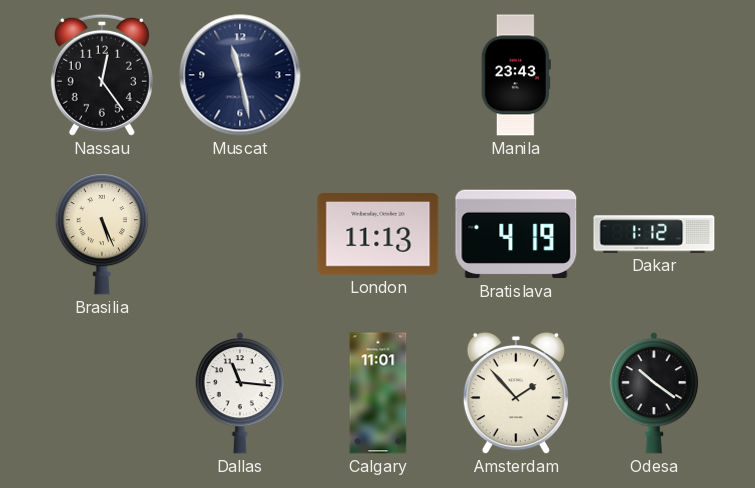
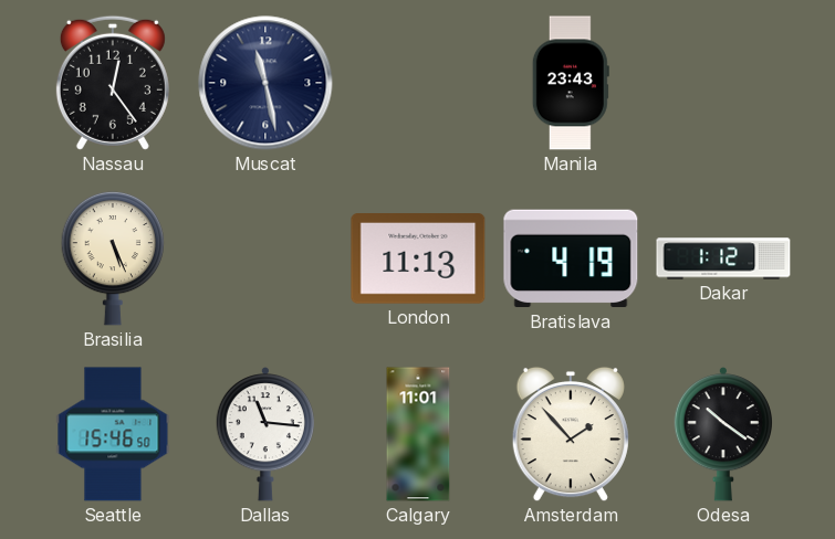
Seattle: none -> 15:46 (113, 434)
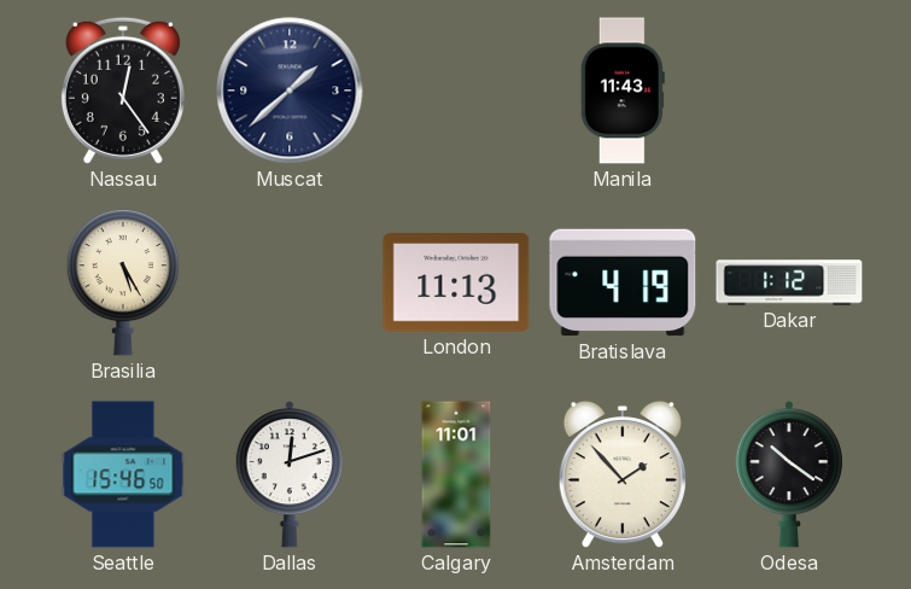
Muscat: 11:28 -> 1:38 (290, 91)
Manila: 23:43 -> 11:43 (623, 91)
Brasilia: 5:26 -> 5:25 (123, 282)
Dallas: 11:16 -> 12:12 (288, 476)
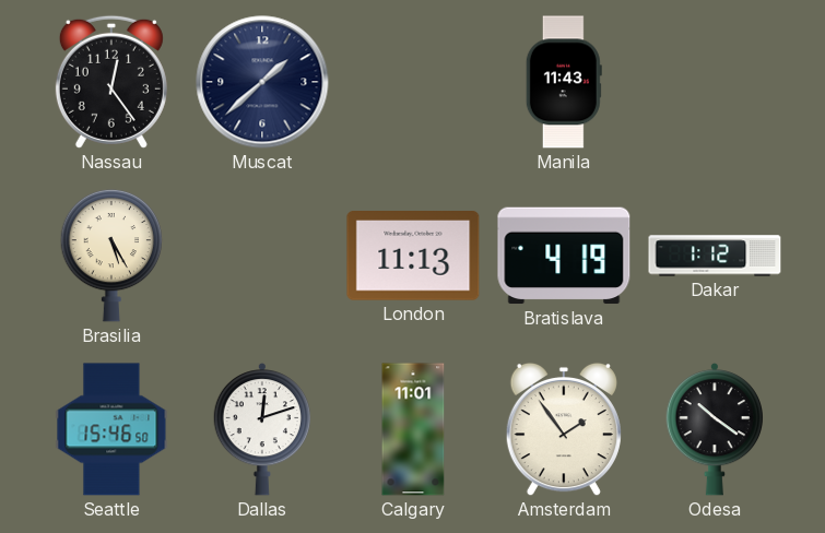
Amsterdam: 1:53 -> 1:54 (564, 429)
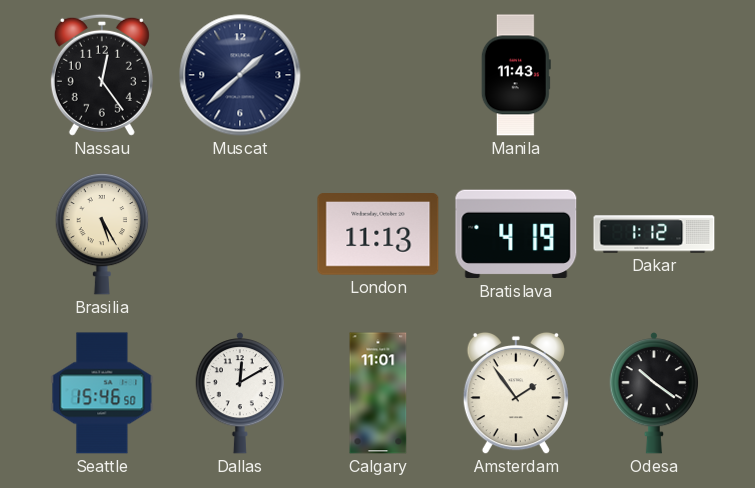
Dallas: 12:12 -> 12:10 (239, 394)
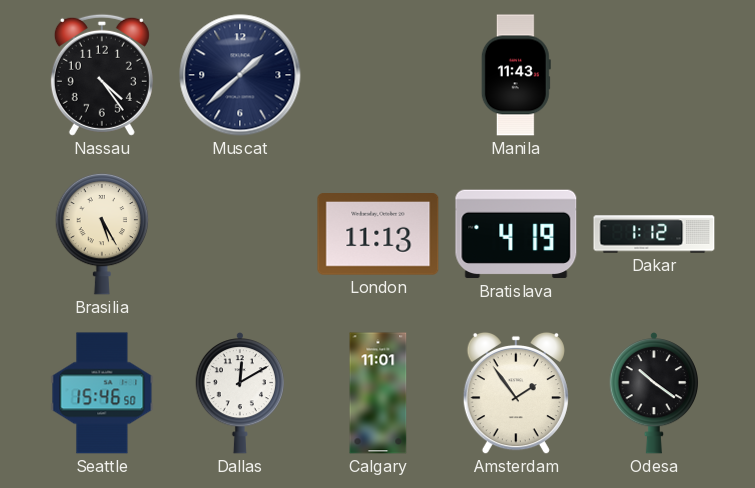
Nassau: 12:24 -> 4:24 (102, 75)
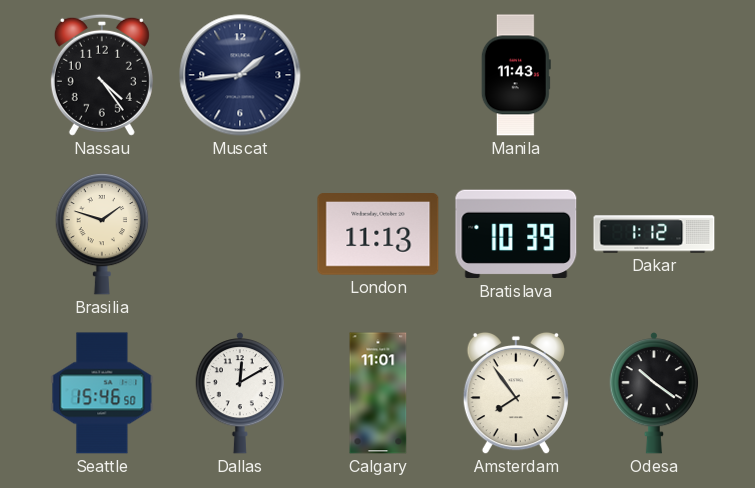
Muscat: 1:38 -> 1:44 (240, 75)
Brasilia: 5:25 -> 1:48 (102, 234)
Bratislava: 4:19 -> 10:39 (516, 234)
Amsterdam: 1:54 -> 7:54 (516, 393)
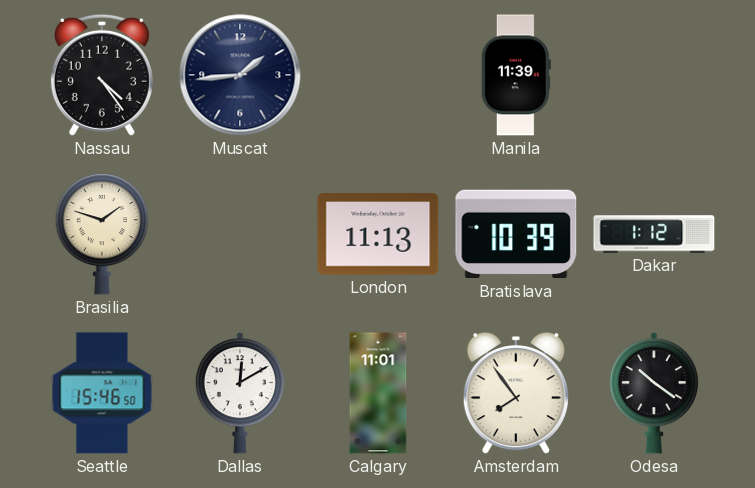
Manila: 11:43 -> 11:39 (516, 75)
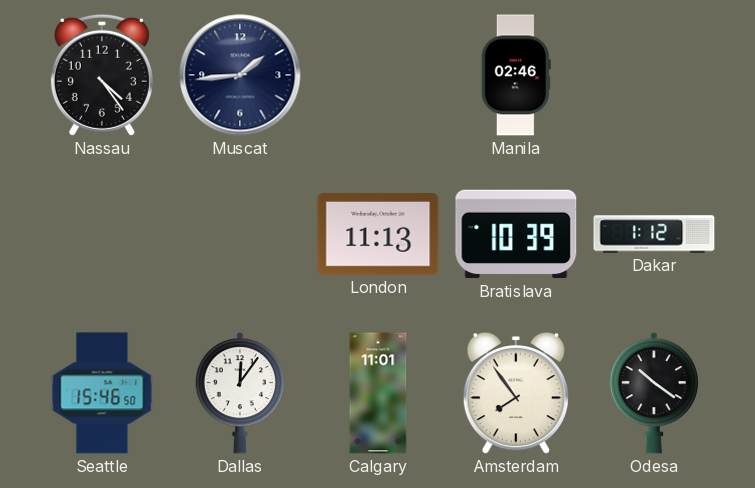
Manila: 11:39 -> 02:46 (516, 75)
Brasilia: 1:48 -> none (102, 234)
Dallas: 12:10 -> 12:06 (239, 394)
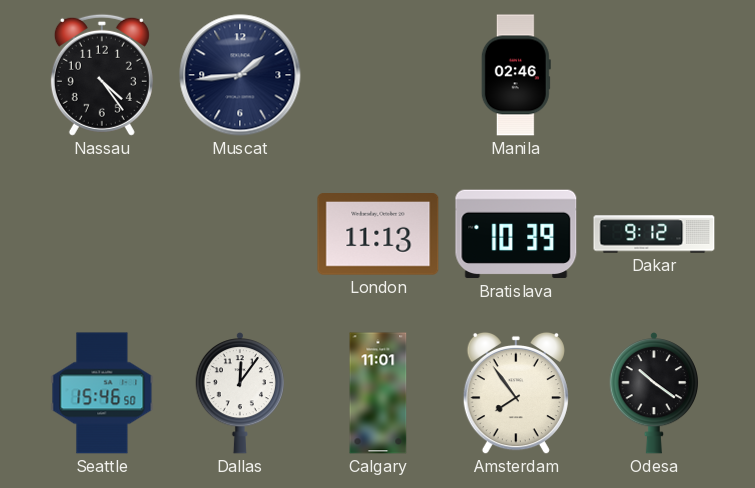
Dakar: 1:12 -> 9:12 (654, 234)
